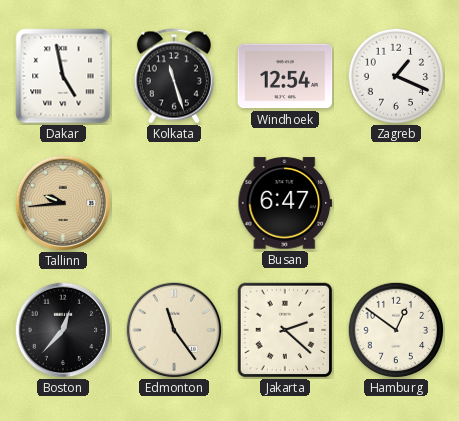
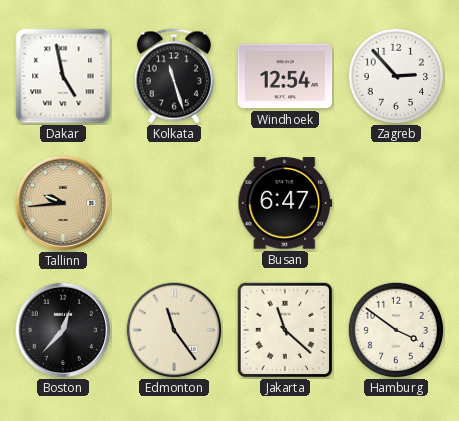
Zagreb: 1:19 -> 2:53 (395, 75)
Jakarta: 2:22 -> 11:22 (285, 330)
Hamburg: 12:51 -> 3:51 (395, 329)
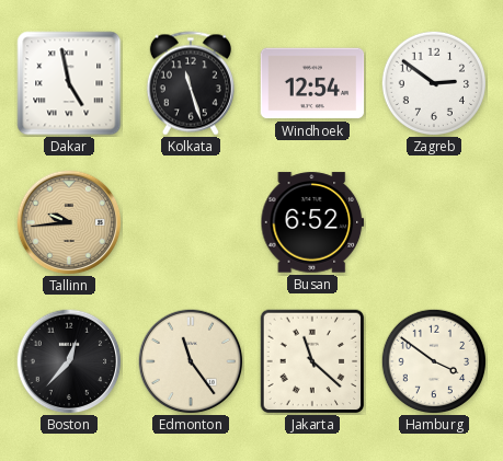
Zagreb: 2:53 -> 2:51 (433, 82)
Busan: 6:47 -> 6:52 (312, 222)
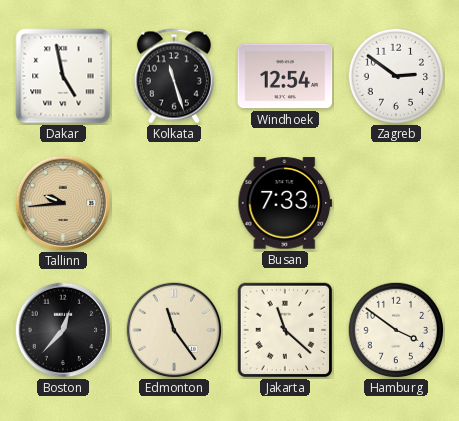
Busan: 6:52 -> 7:33 (285, 203)
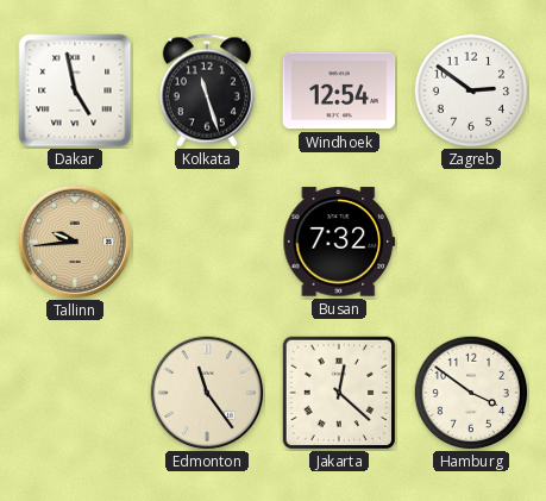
Busan: 7:33 -> 7:32 (339, 242)
Boston: 12:37 -> none (63, 330)
Jakarta: 11:22 -> 12:22 (339, 393)
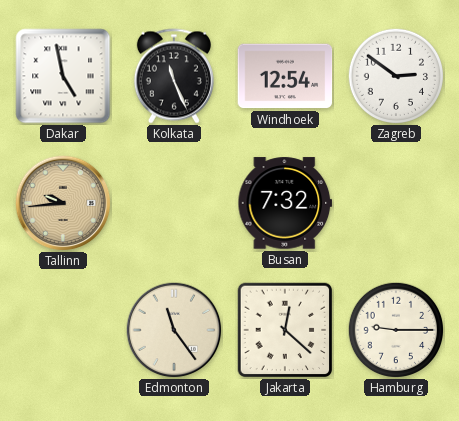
Kolkata: 11:27 -> 11:26 (174, 76)
Hamburg: 3:51 -> 9:15 (395, 329)
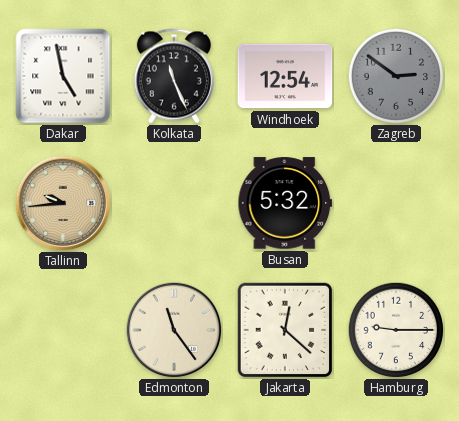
Zagreb dial: white -> grey (395, 75)
Busan: 7:32 -> 5:32 (285, 203)
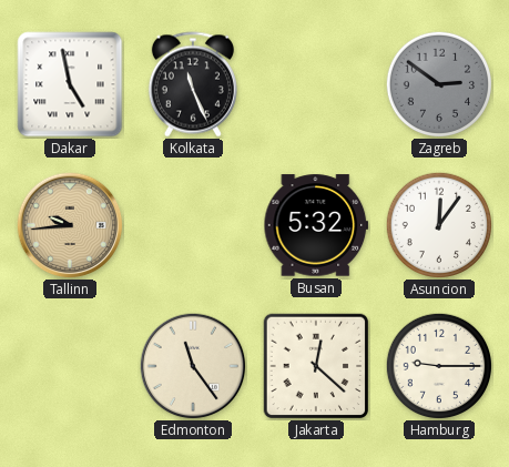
Windhoek: 12:54 -> none (285, 76)
Asuncion: none -> 12:06 (438, 224)
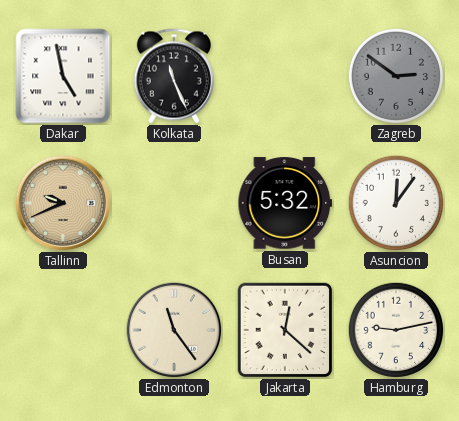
Tallinn: 9:44 -> 9:41 (63, 203)
Hamburg: 9:15 -> 9:13 (395, 329)
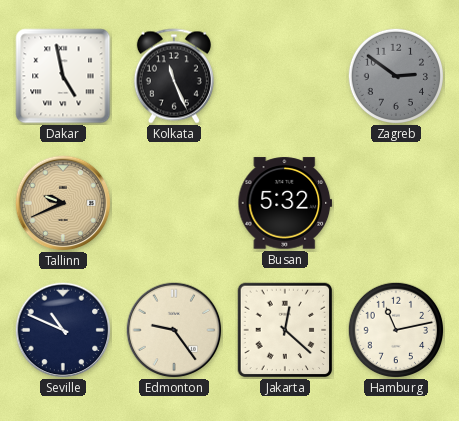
Asuncion: 12:06 -> none (395, 202)
Seville: none -> 10:49 (63, 330)
Edmonton: 11:24 -> 9:24 (174, 330)
Hamburg: 9:13 -> 11:13 (395, 329)
